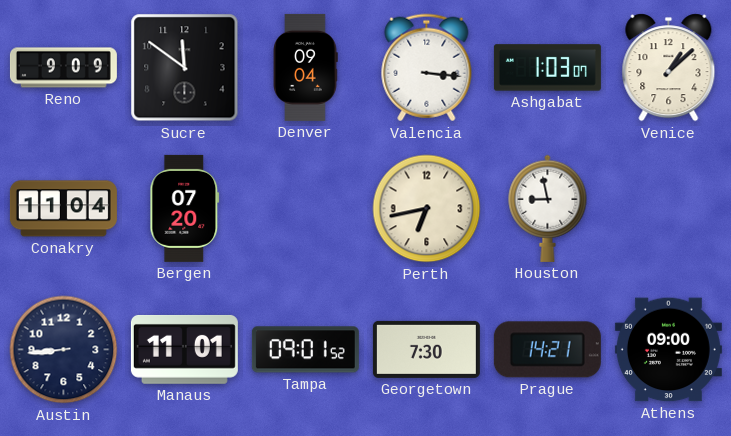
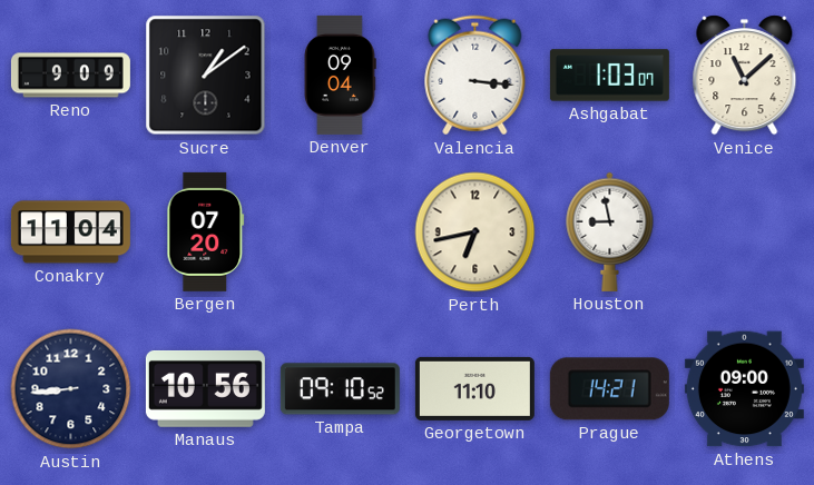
Sucre: 11:51 -> 1:09 (206, 76)
Venice: 1:08 -> 11:08 (745, 76)
Manaus: 11:01 -> 10:56 (205, 388)
Tampa: 09:01 -> 09:10 (340, 389)
Georgetown: 7:30 -> 11:10 (474, 388)
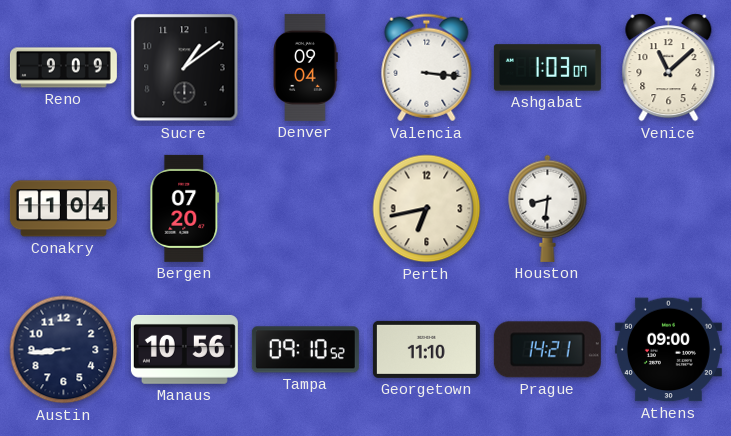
Houston: 8:58 -> 8:31 (548, 208)
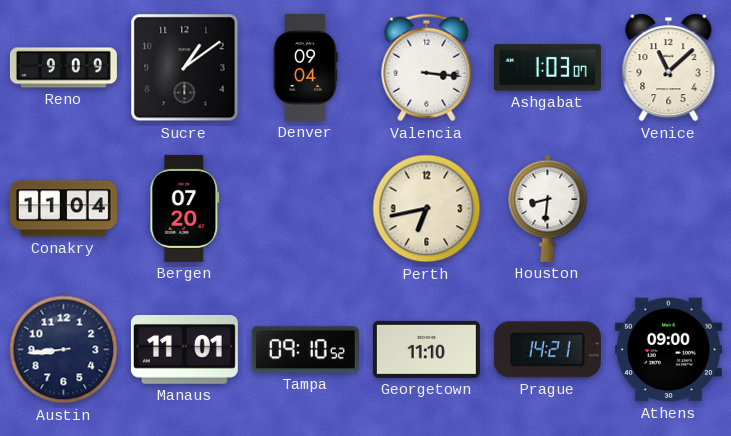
Manaus: 10:56 -> 11:01 (184, 349)
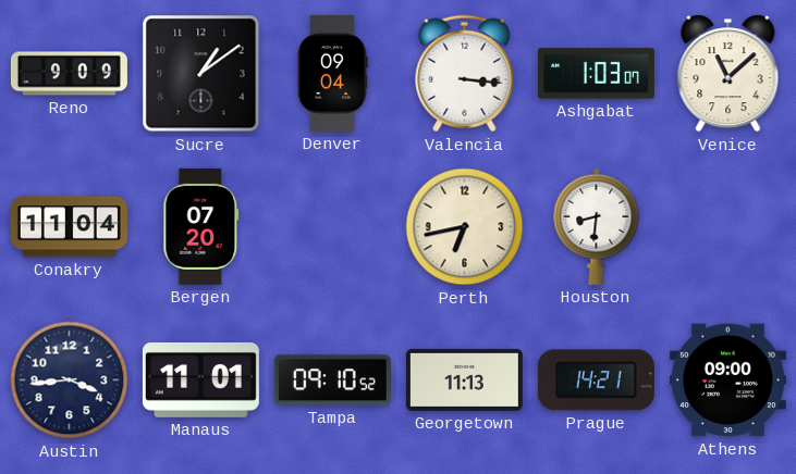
Austin: 8:44 -> 3:44 (70, 381)
Georgetown: 11:10 -> 11:13 (464, 379)
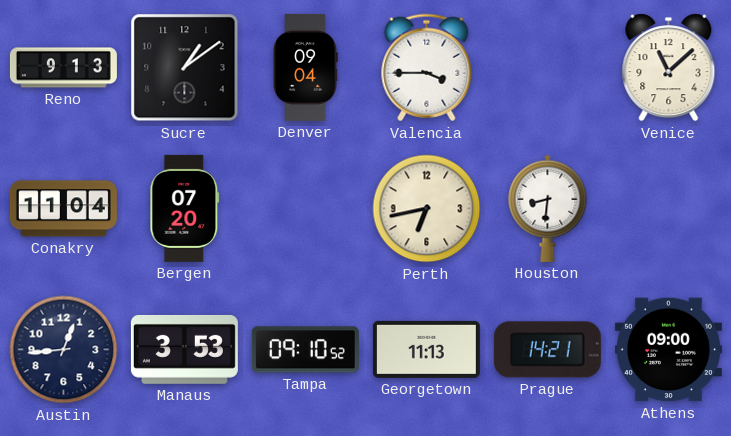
Reno: 9:09 -> 9:13 (63, 68)
Valencia: 3:16 -> 3:45 (427, 68)
Ashgabat: 1:03 -> none (596, 74)
Austin: 3:44 -> 12:44 (64, 350)
Manaus: 11:01 -> 3:53 (184, 349)
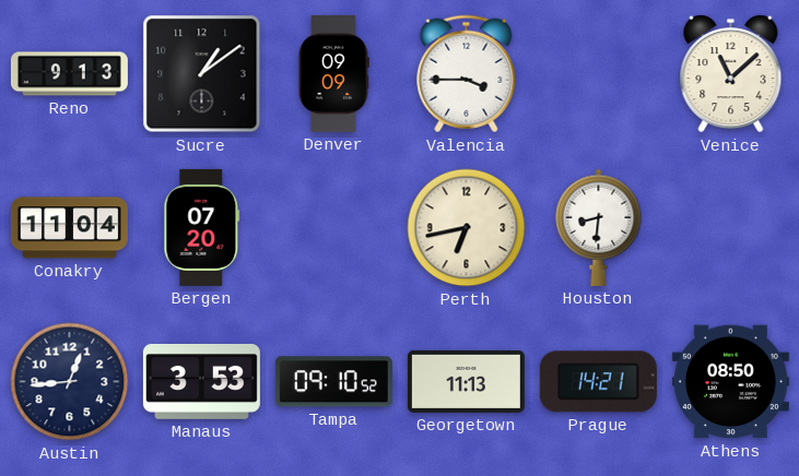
Denver: 09:04 -> 09:09 (333, 73)
Athens: 09:00 -> 08:50 (730, 382)
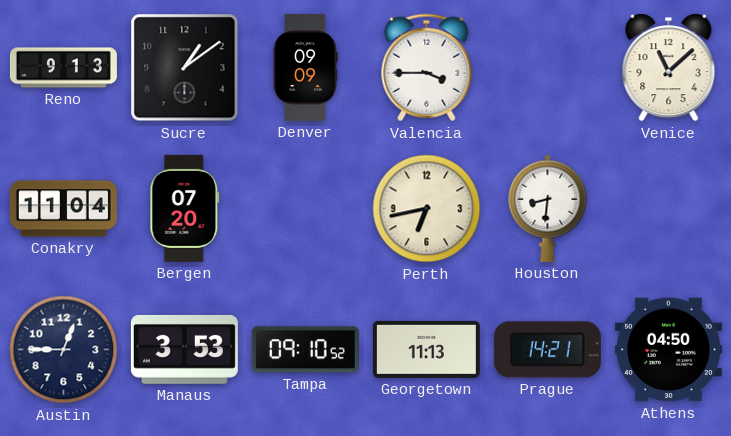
Austin: 12:44 -> 12:45 (64, 350)
Athens: 08:50 -> 04:50 (668, 350)
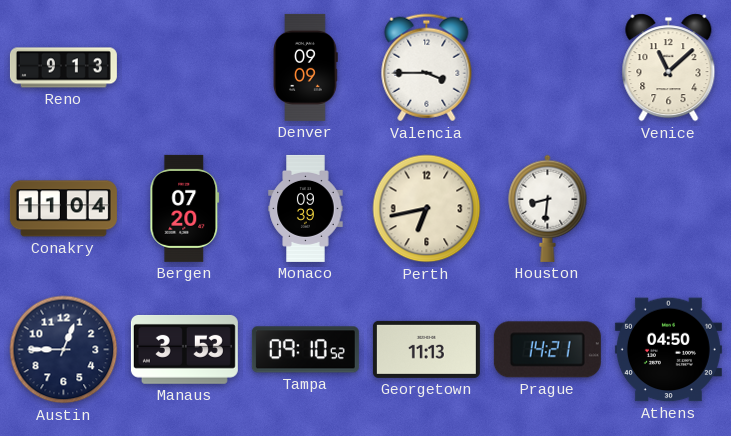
Sucre: 1:09 -> none (185, 68)
Monaco: none -> 09:39 (306, 208)
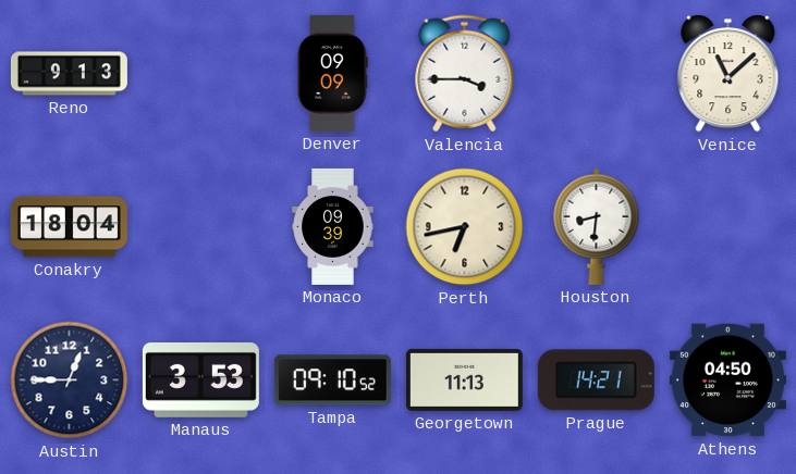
Conakry: 11:04 -> 18:04 (69, 227)
Bergen: 07:20 -> none (185, 208)
